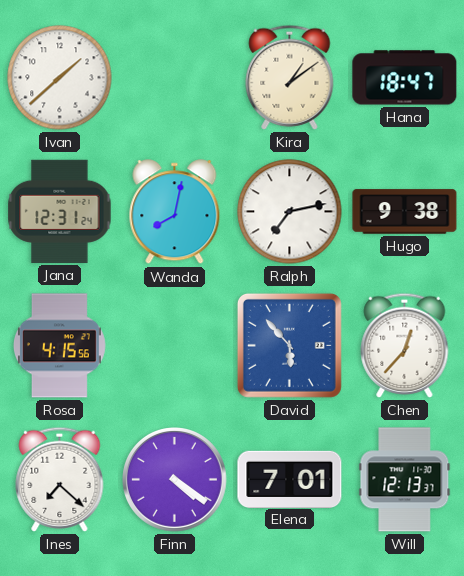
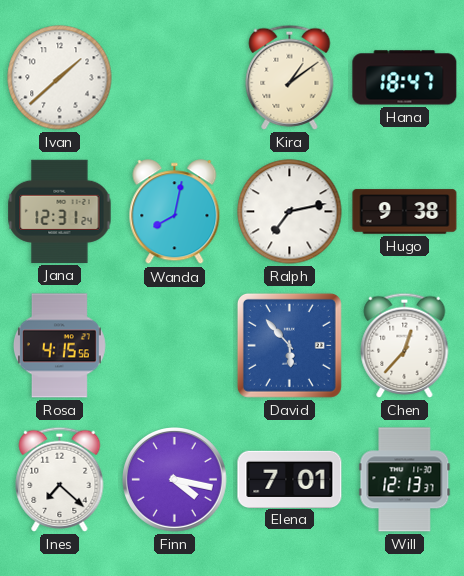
Finn: 4:21 -> 4:17 (175, 480)
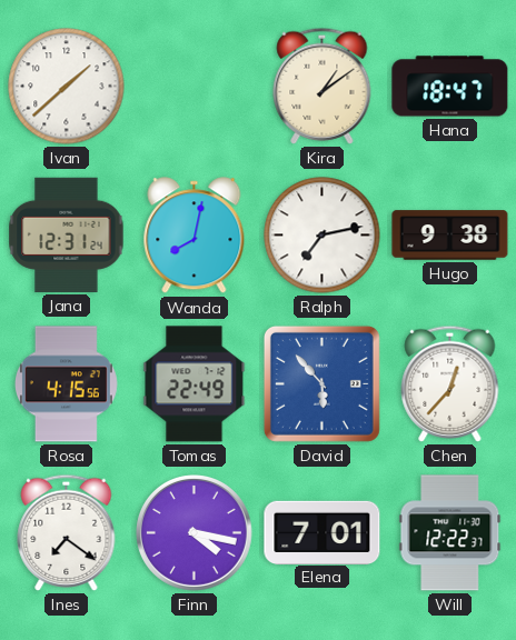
Tomas: none -> 22:49 (195, 384)
Ines: 7:22 -> 7:21 (67, 532)
Will: 12:13 -> 12:22 (450, 533)
